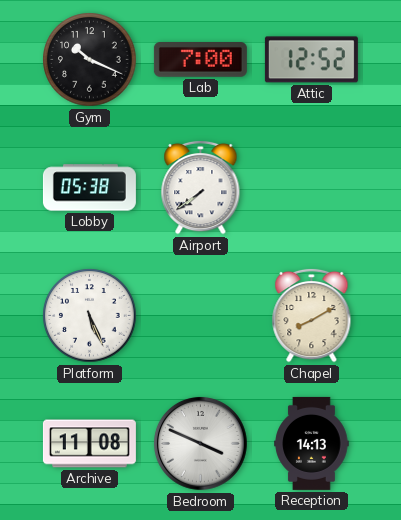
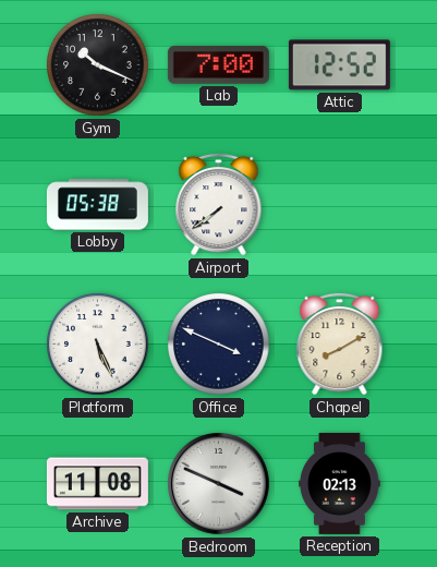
Office: none -> 3:49 (219, 345)
Reception: 14:13 -> 02:13 (340, 483)
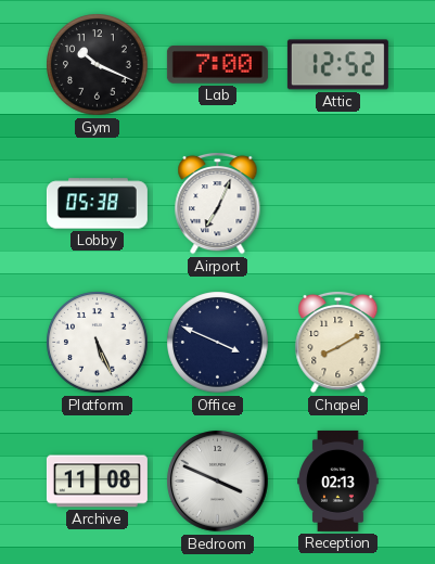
Airport: 7:39 -> 7:04 (218, 203)
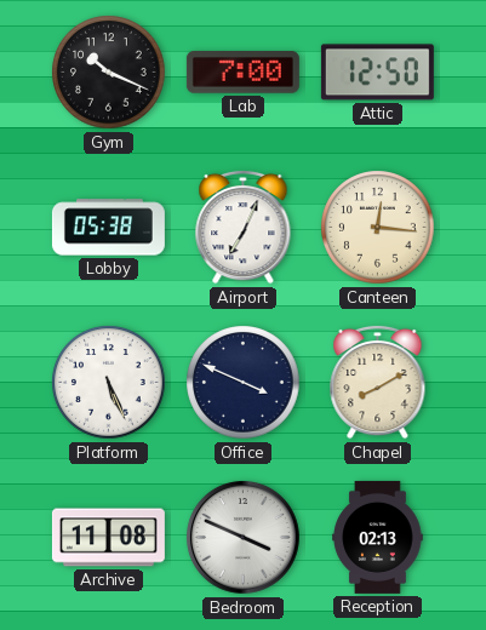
Attic: 12:52 -> 12:50 (377, 73)
Canteen: none -> 12:16 (378, 228)
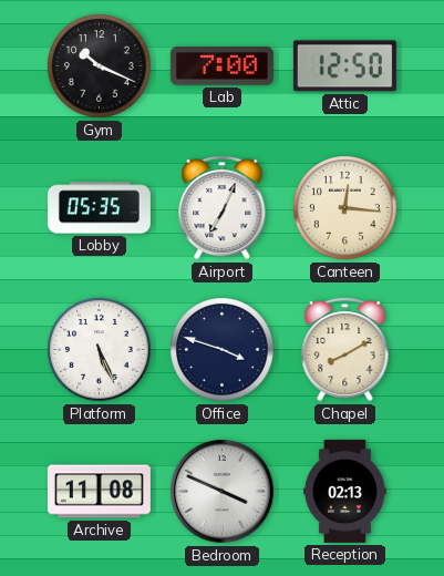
Lobby: 05:38 -> 05:35 (99, 208)
Office: 3:49 -> 3:48 (223, 350)
